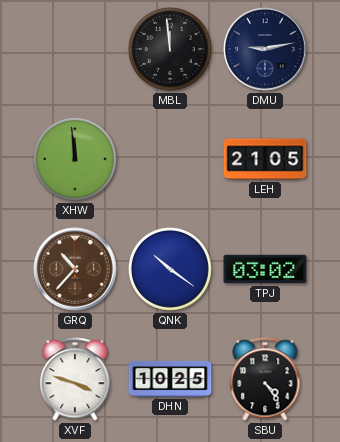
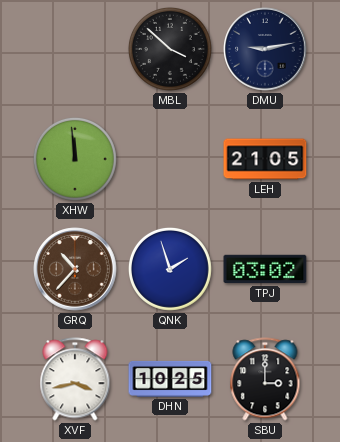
MBL: 11:59 -> 3:52 (170, 49)
QNK: 10:21 -> 1:57 (170, 269)
XVF: 3:48 -> 3:43 (75, 379)
SBU: 4:24 -> 3:00 (265, 379)
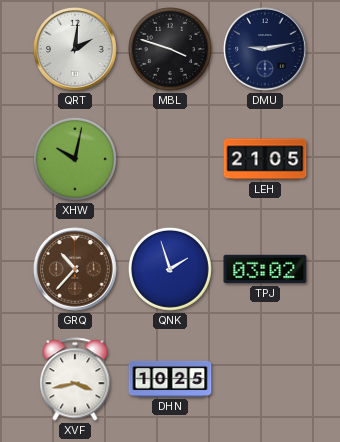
QRT: none -> 2:01 (75, 49)
MBL: 3:52 -> 3:48 (170, 49)
XHW: 11:59 -> 10:02 (75, 159)
SBU: 3:00 -> none (265, 379)
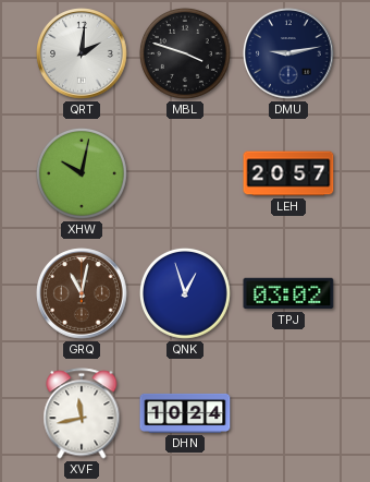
LEH: 21:05 -> 20:57 (288, 173)
GRQ: 10:37 -> 11:02 (82, 293)
QNK: 1:57 -> 12:57 (185, 293)
XVF: 3:43 -> 11:43 (82, 413)
DHN: 10:25 -> 10:24 (185, 413)
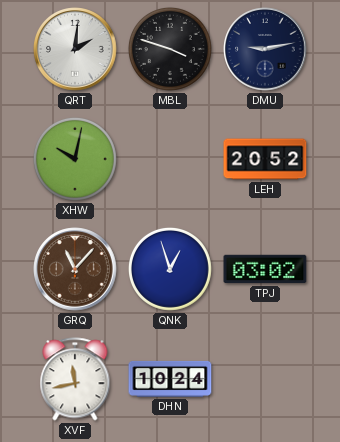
LEH: 20:57 -> 20:52 (265, 159)
GRQ: 11:02 -> 11:07 (75, 269)
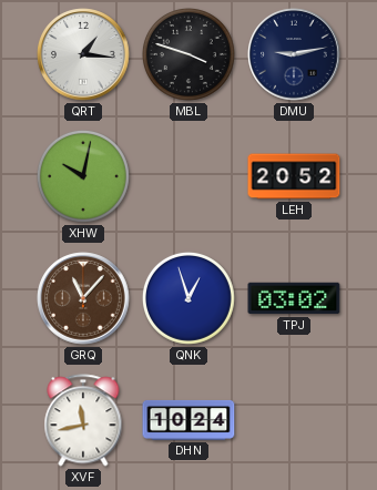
QRT: 2:01 -> 1:16 (83, 54)
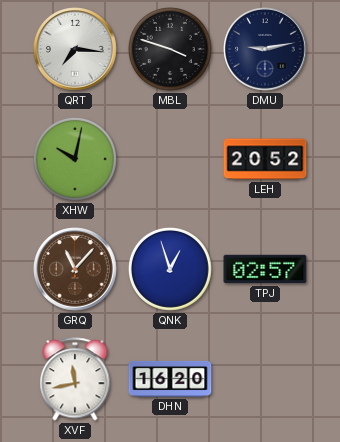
QRT: 1:16 -> 7:16 (75, 49)
TPJ: 03:02 -> 02:57 (265, 269)
DHN: 10:24 -> 16:20 (170, 379)
